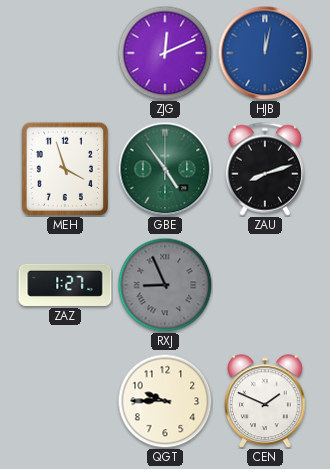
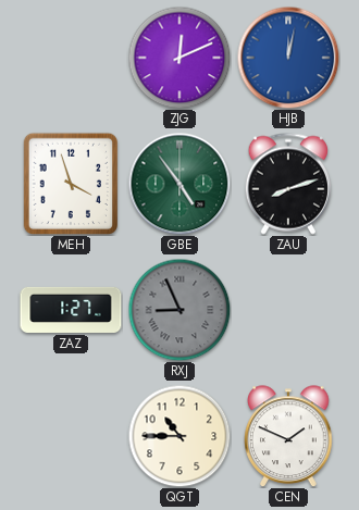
QGT: 9:45 -> 10:45 (179, 436)
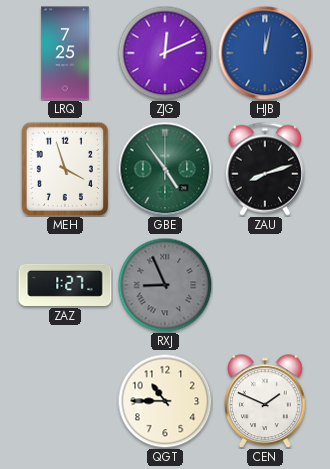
LRQ: none -> 7:25 (65, 53)
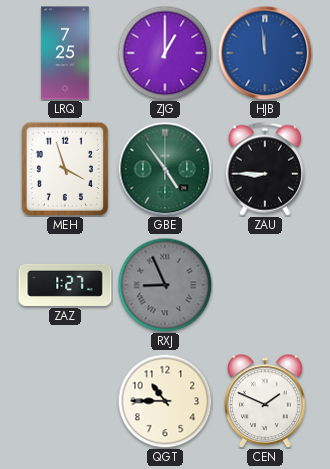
ZJG: 12:11 -> 1:00 (165, 53)
HJB: 12:02 -> 11:59 (265, 53)
ZAU: 8:12 -> 8:45 (265, 169)
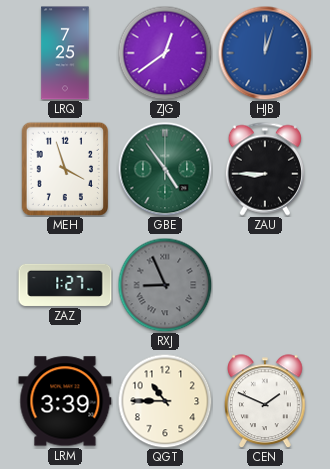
ZJG: 1:00 -> 12:39 (165, 53)
HJB: 11:59 -> 12:03 (265, 53)
LRM: none -> 3:39 (65, 401)
